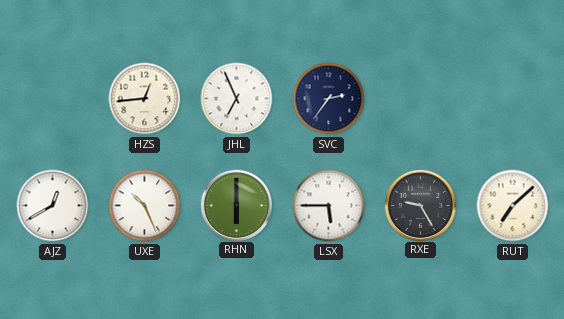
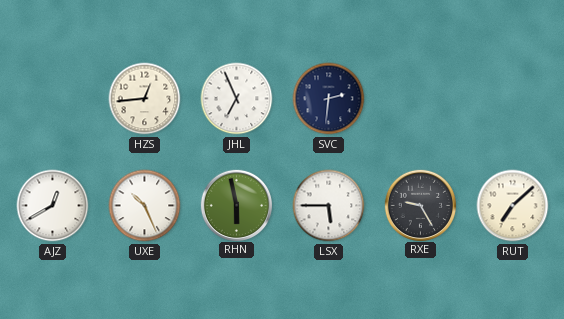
SVC: 2:36 -> 2:31 (329, 99)
RHN: 6:00 -> 5:58 (236, 205)
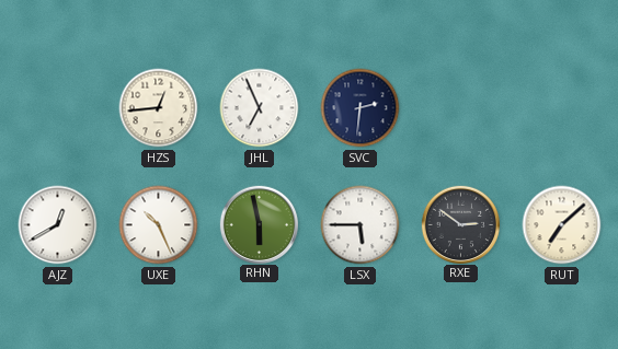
RXE: 9:25 -> 2:51 (460, 224)
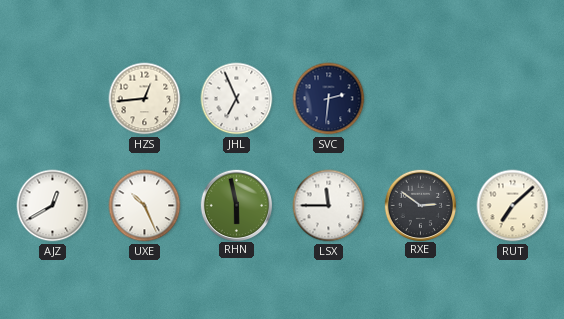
LSX: 5:45 -> 11:45 (329, 206)
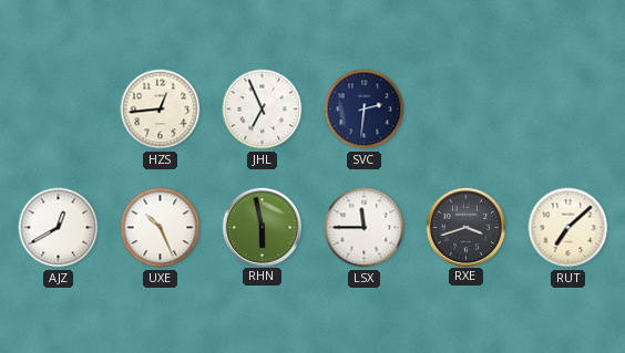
RXE: 2:51 -> 3:42 (465, 227)
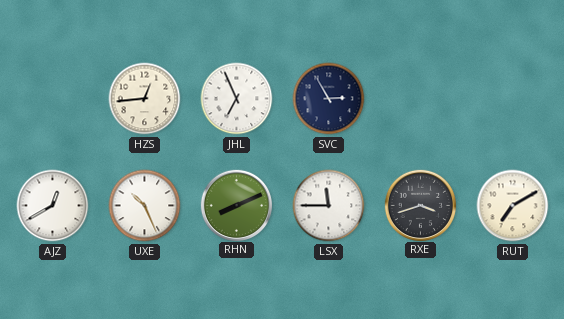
SVC: 2:31 -> 2:55 (329, 99)
RHN: 5:58 -> 8:11 (236, 205)
RUT: 7:08 -> 7:10 (513, 206)
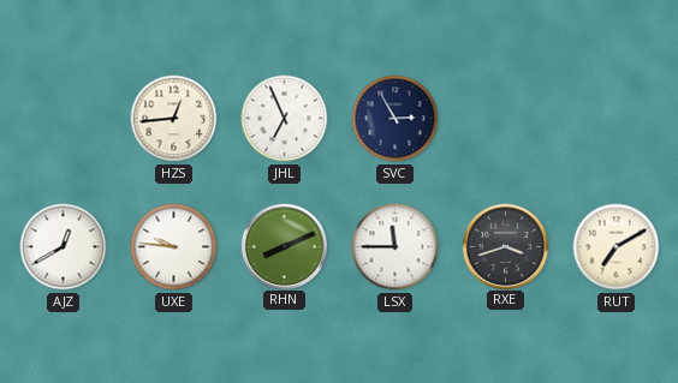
UXE: 10:26 -> 9:46 (174, 247)
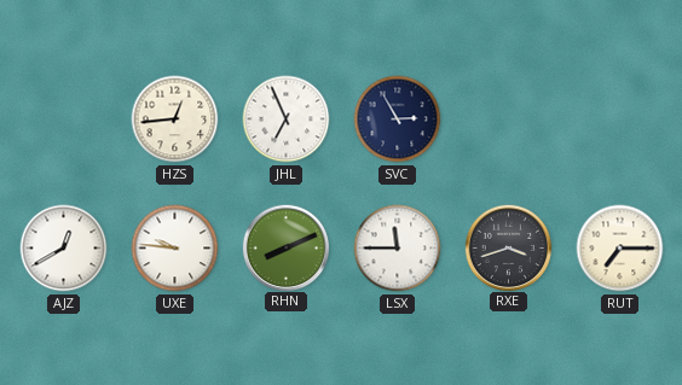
RUT: 7:10 -> 7:15 (620, 249)
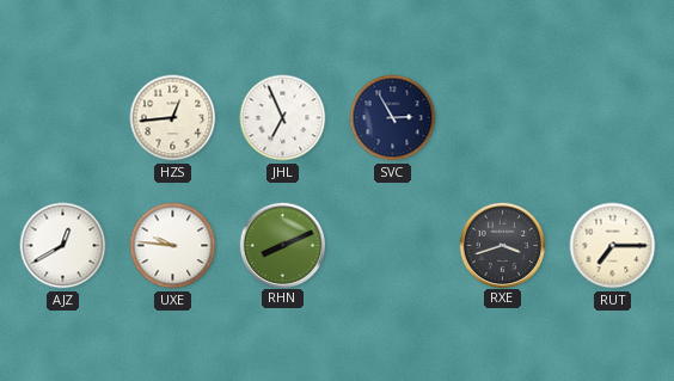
LSX: 11:45 -> none (398, 249)
